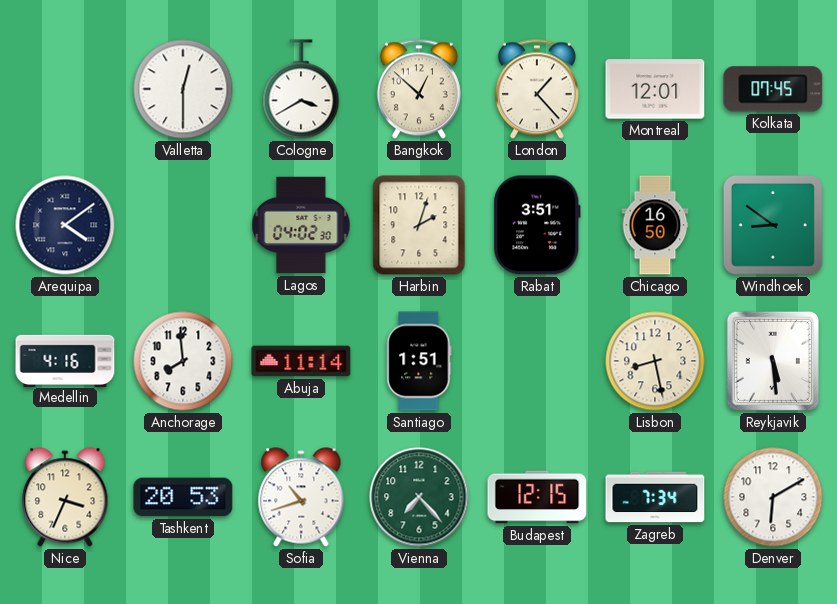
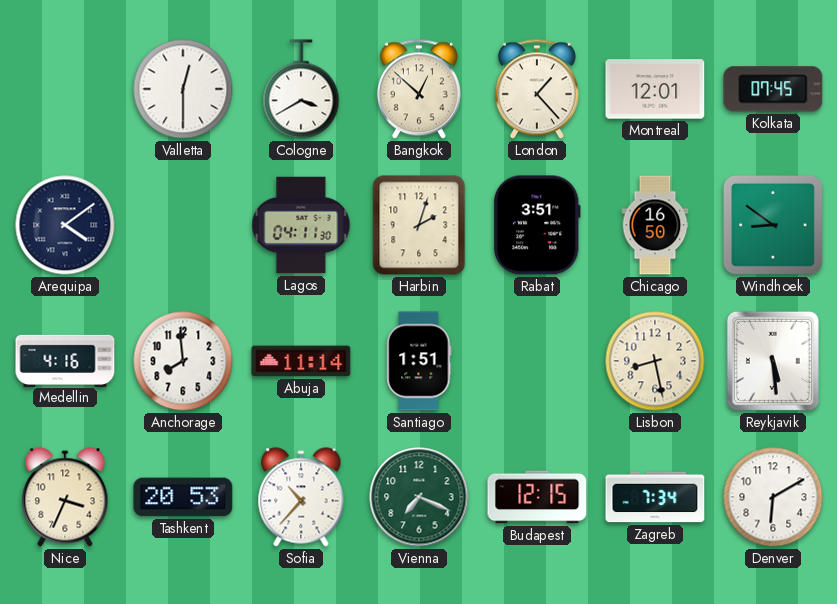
Lagos: 04:02 -> 04:11 (301, 225)
Sofia: 10:42 -> 10:37 (301, 497)
Vienna: 7:23 -> 7:19 (419, 497)
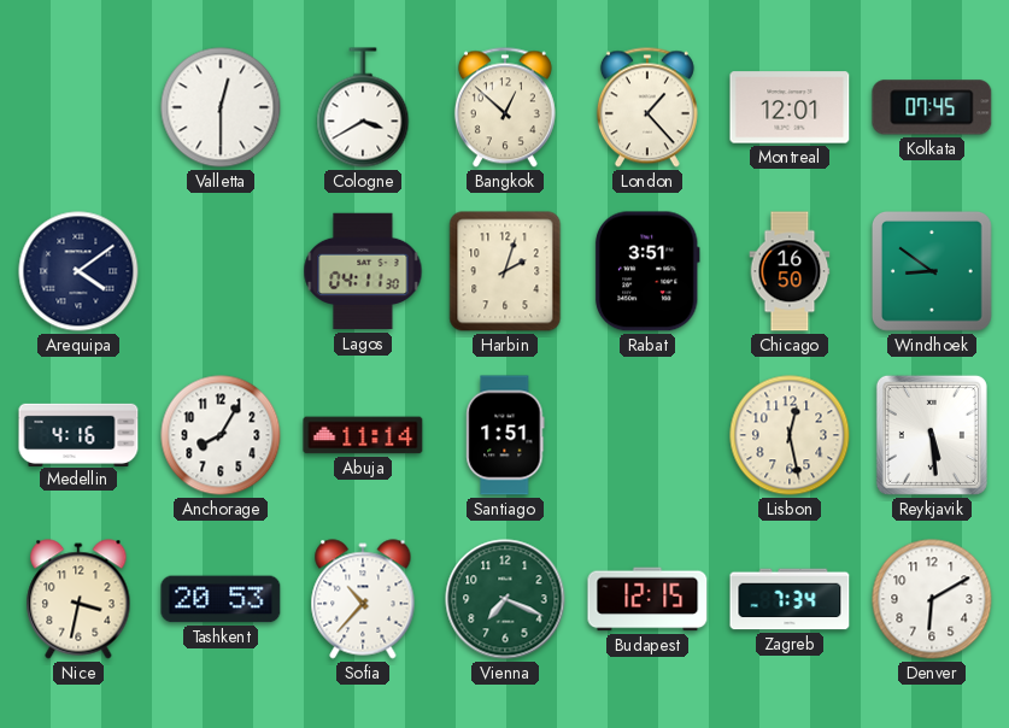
Anchorage: 7:59 -> 8:05 (221, 435)
Lisbon: 8:28 -> 12:28 (790, 435)
Nice: 3:34 -> 3:32 (78, 599)
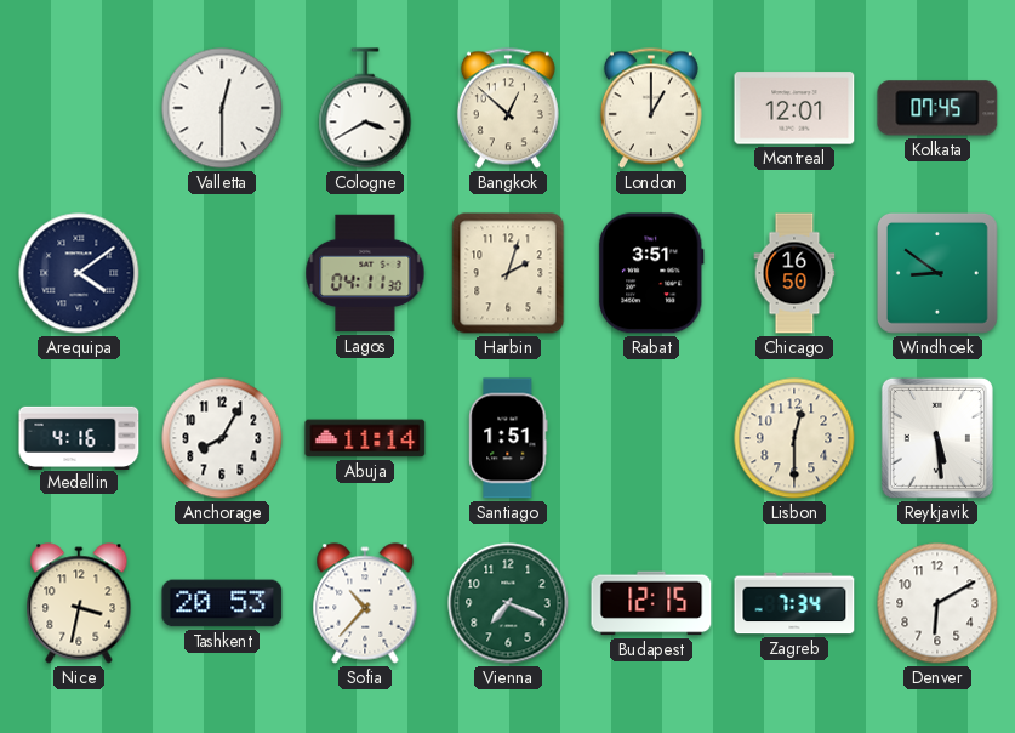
London: 1:23 -> 1:00 (651, 108)
Lisbon: 12:28 -> 12:30 (794, 438)
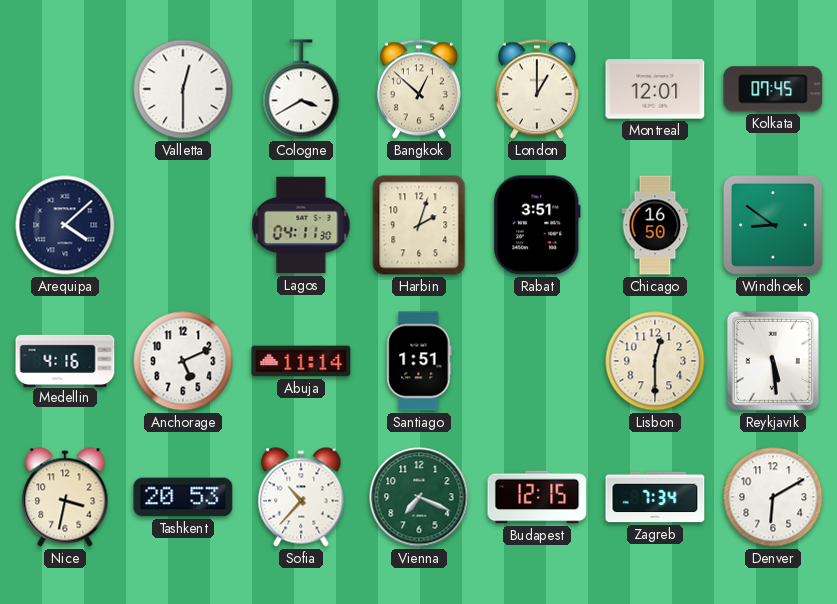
Arequipa: 4:09 -> 4:08 (65, 225)
Anchorage: 8:05 -> 5:11 (183, 361)
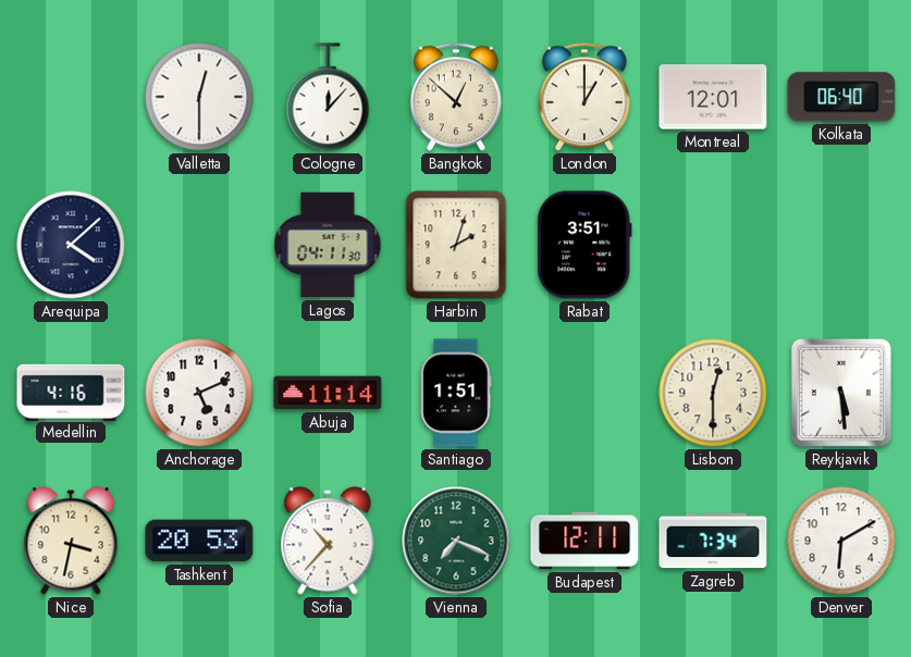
Cologne: 3:40 -> 12:07 (328, 97)
Kolkata: 07:45 -> 06:40 (841, 97)
Chicago: 16:50 -> none (655, 225)
Windhoek: 8:51 -> none (773, 225)
Budapest: 12:15 -> 12:11 (584, 541)
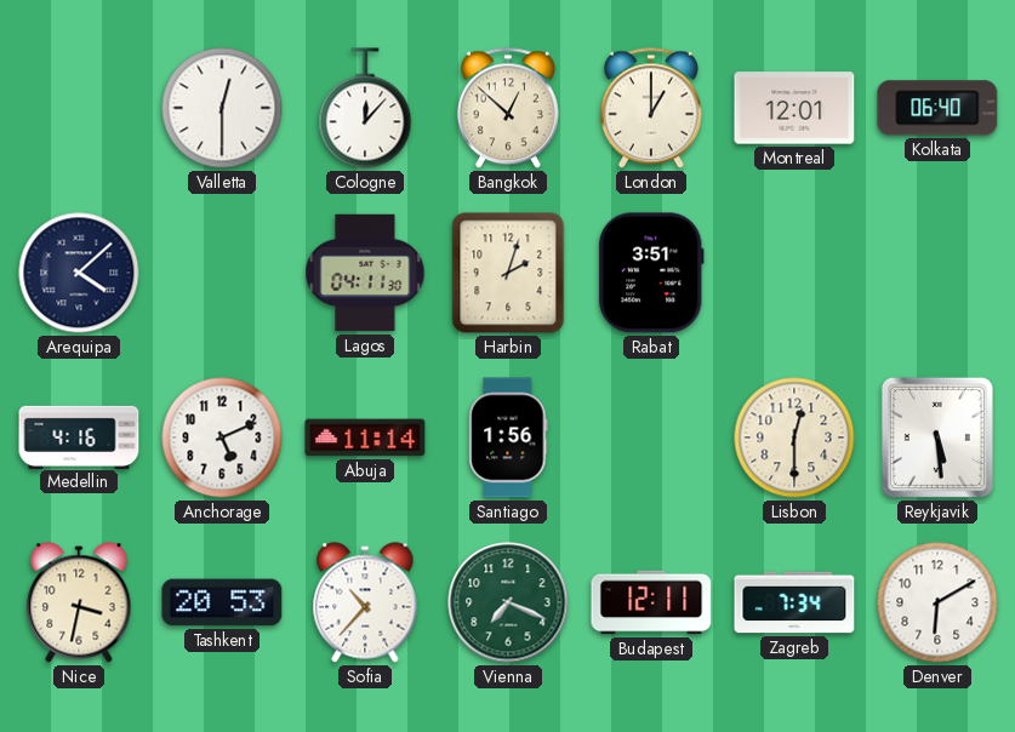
Santiago: 1:51 -> 1:56 (508, 438)
